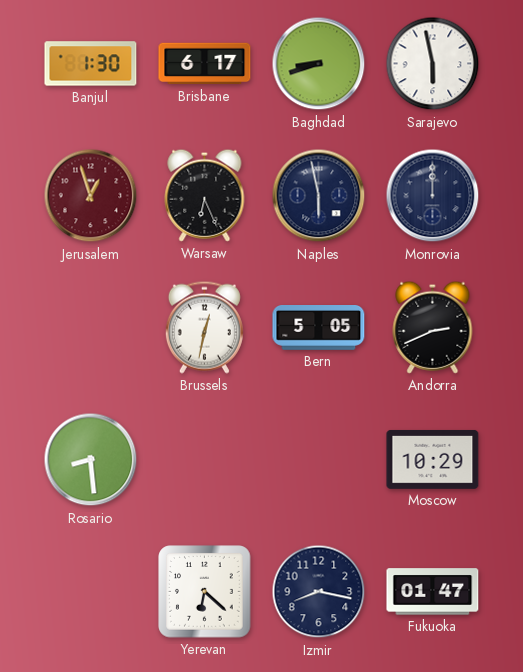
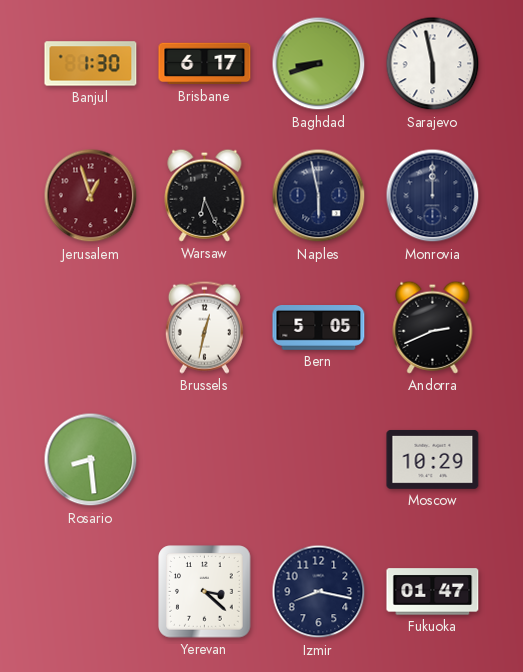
Yerevan: 6:22 -> 3:22 (205, 592)
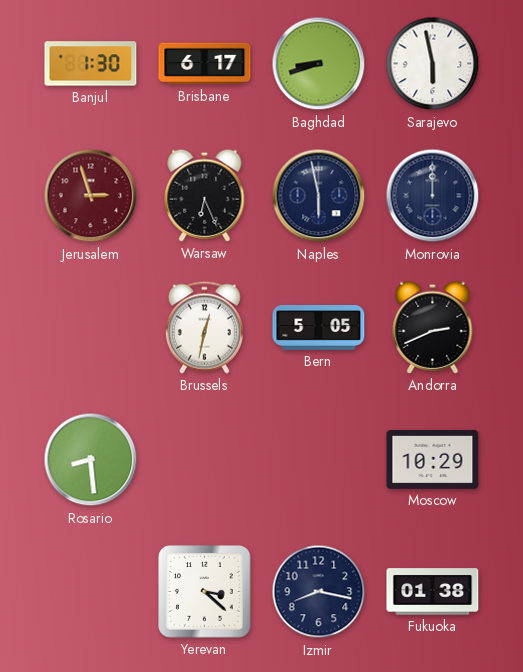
Jerusalem: 12:57 -> 2:57 (91, 196)
Fukuoka: 01:47 -> 01:38 (433, 592)
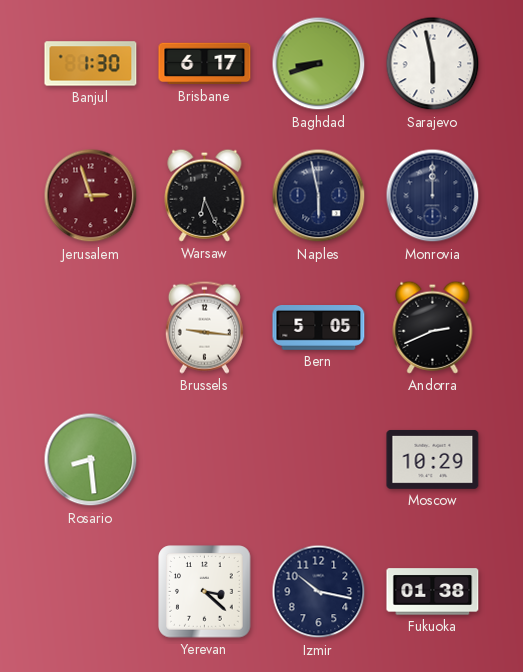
Brussels: 12:32 -> 9:16 (204, 327)
Izmir: 8:17 -> 10:17 (319, 592)
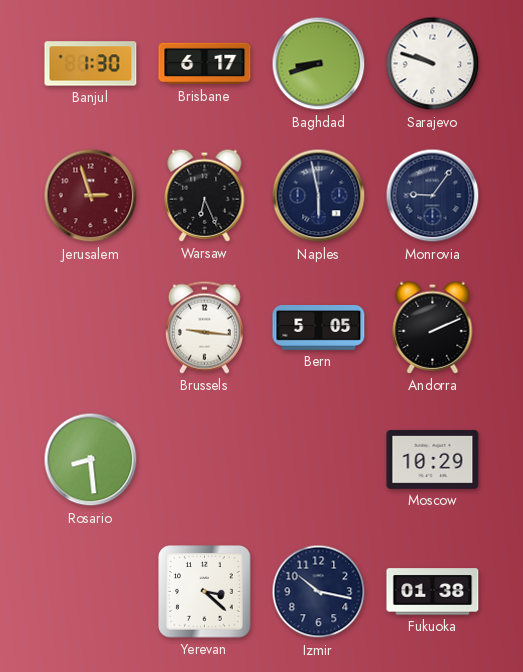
Sarajevo: 5:58 -> 9:48 (433, 64)
Monrovia: 12:00 -> 9:06 (433, 196)
Andorra: 2:41 -> 2:11 (433, 327)
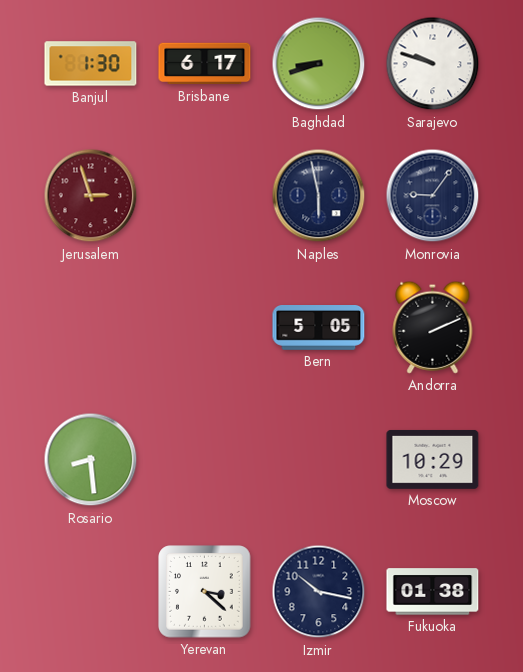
Warsaw: 6:26 -> none (205, 195)
Brussels: 9:16 -> none (204, 327)
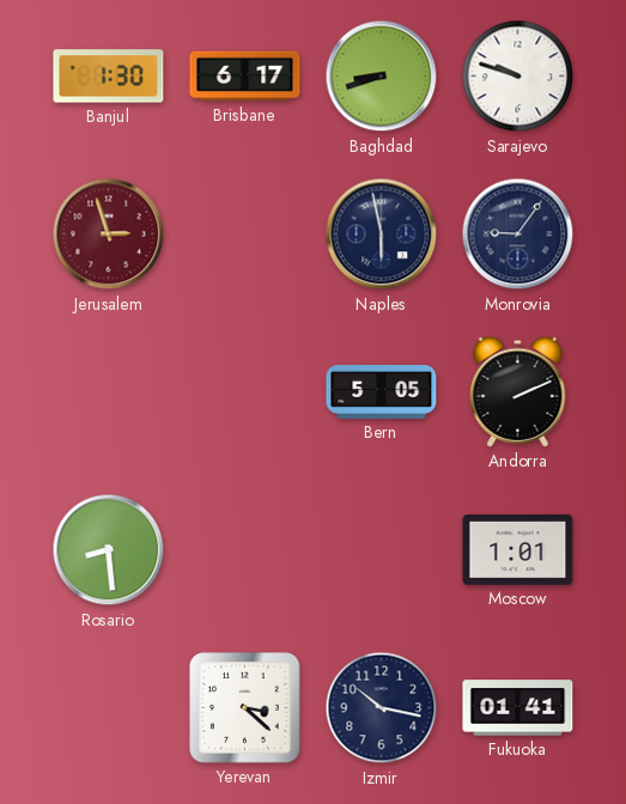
Moscow: 10:29 -> 1:01 (518, 549)
Fukuoka: 01:38 -> 01:41 (518, 708)
